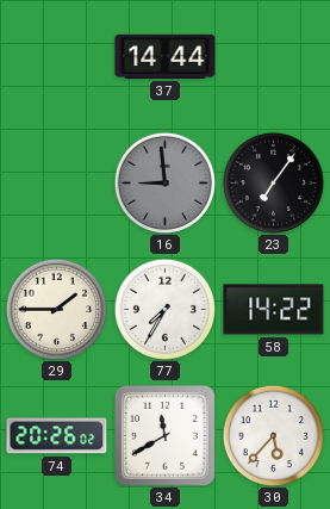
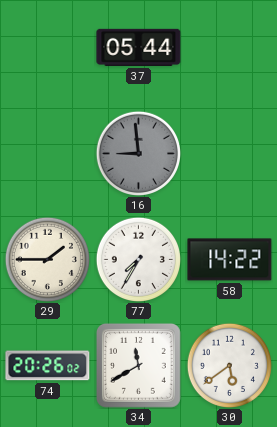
37: 14:44 -> 05:44 (139, 47)
23: 7:06 -> none (273, 182)
30: 5:37 -> 5:39 (229, 365)
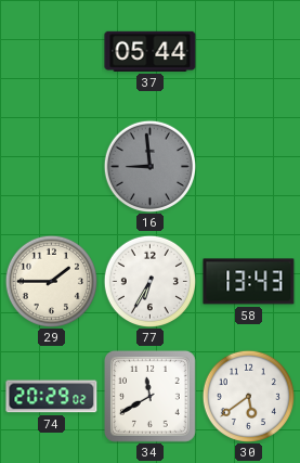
77: 7:35 -> 6:35 (149, 281)
58: 14:22 -> 13:43 (249, 282)
74: 20:26 -> 20:29 (52, 397)
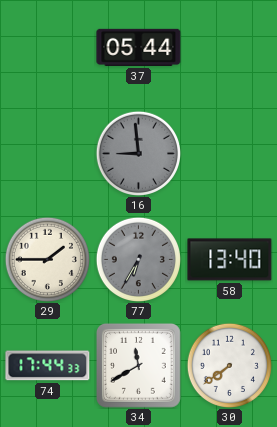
77 dial: white -> grey (138, 259)
58: 13:43 -> 13:40 (230, 260)
74: 20:29 -> 17:44 (48, 366)
30: 5:39 -> 7:39 (229, 365)
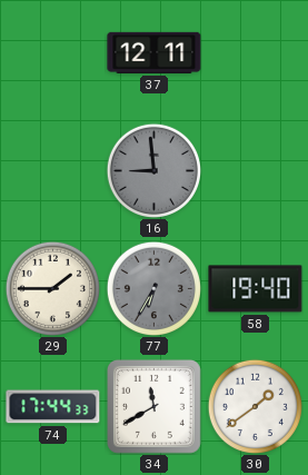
37: 05:44 -> 12:11 (155, 52)
58: 13:40 -> 19:40 (256, 289)
30: 7:39 -> 1:39 (255, 406)
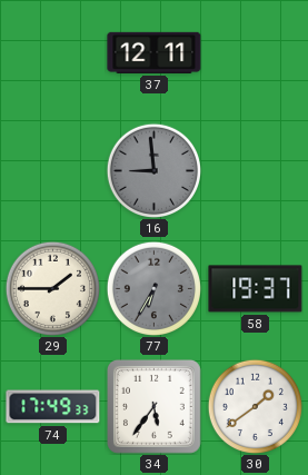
58: 19:40 -> 19:37 (256, 289)
74: 17:44 -> 17:49 (53, 407)
34: 11:40 -> 5:36 (153, 406)
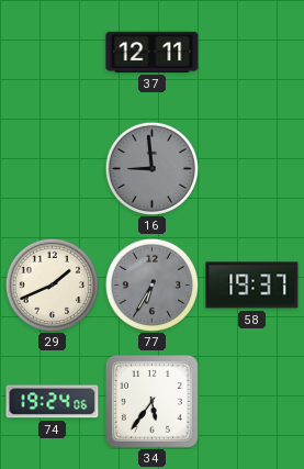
29: 1:45 -> 1:41 (52, 284)
74: 17:49 -> 19:24 (53, 402)
30: 1:39 -> none (255, 406)
